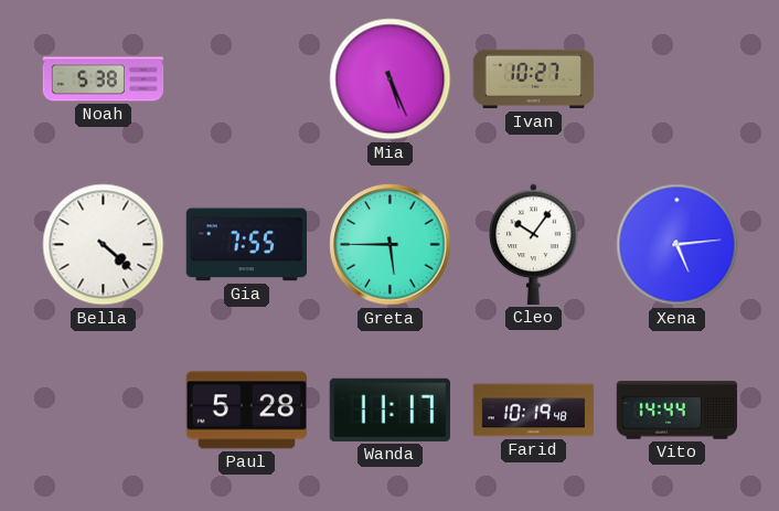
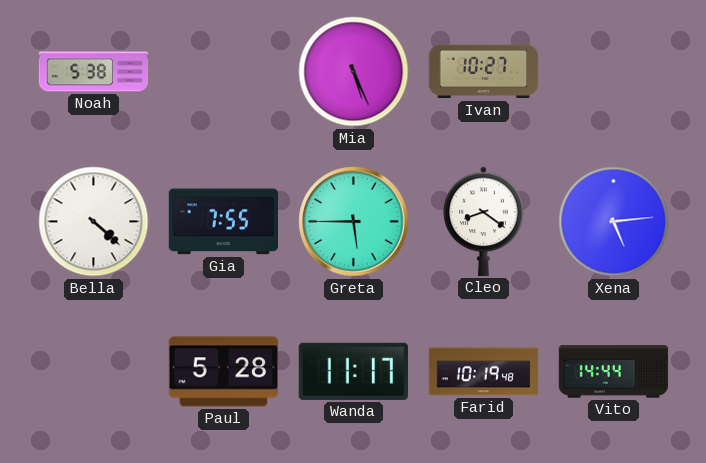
Cleo: 10:06 -> 8:21 (484, 221)
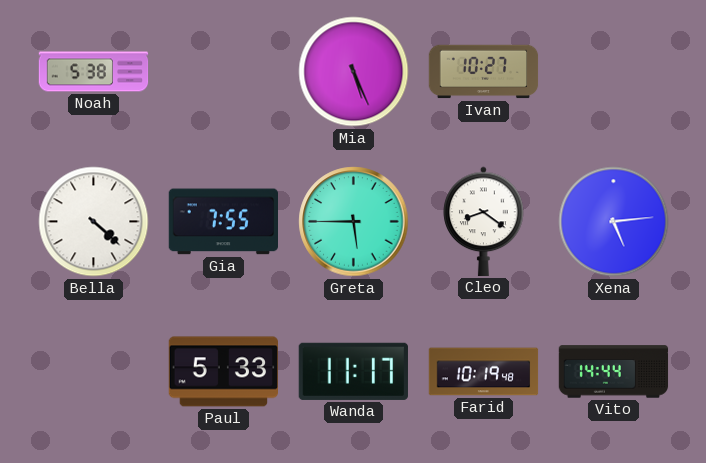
Paul: 5:28 -> 5:33 (224, 372)
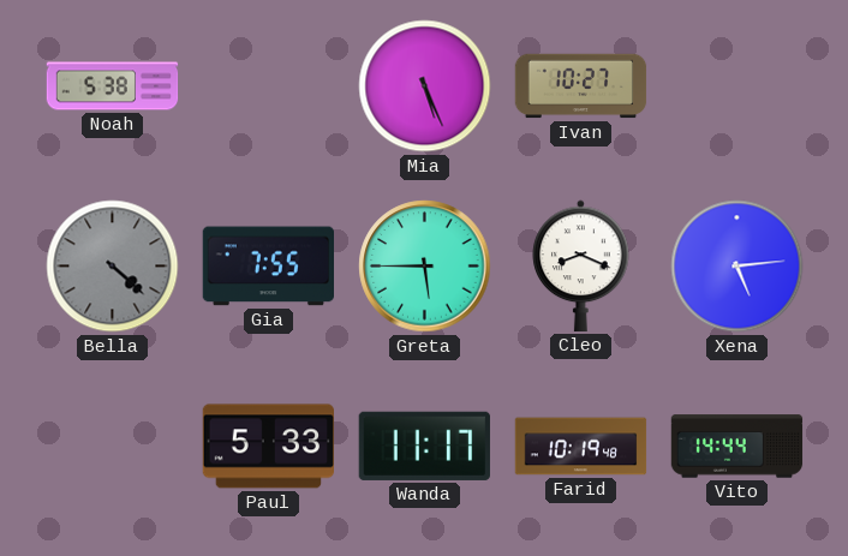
Bella dial: white -> grey (113, 267)
Cleo: 8:21 -> 8:19 (581, 265)
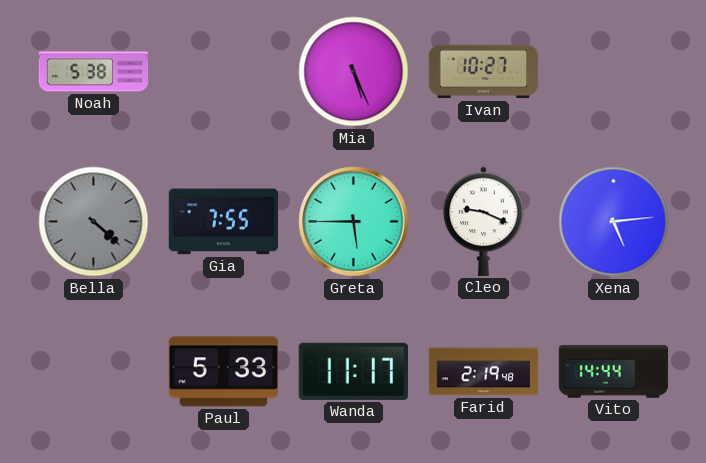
Cleo: 8:19 -> 9:19 (484, 221)
Farid: 10:19 -> 2:19 (484, 372)
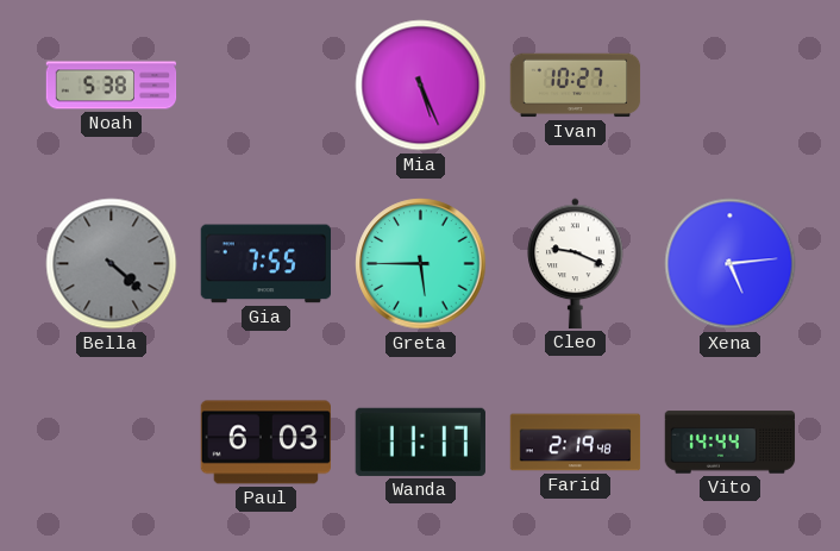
Paul: 5:33 -> 6:03 (267, 443)
